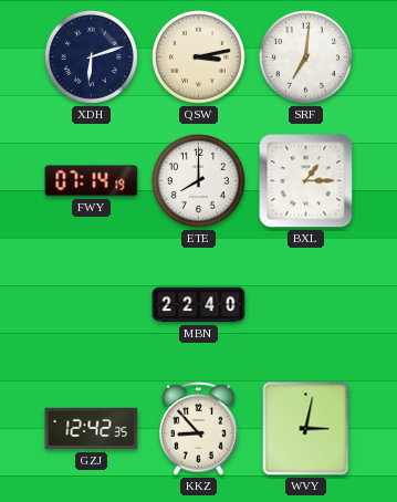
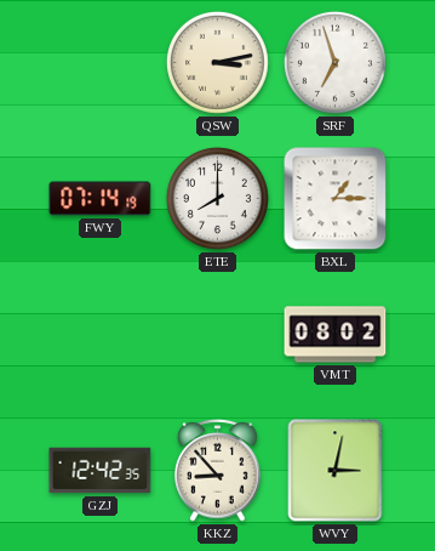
XDH: 6:12 -> none (91, 56)
SRF: 7:01 -> 6:57 (334, 62)
MBN: 22:40 -> none (199, 305)
VMT: none -> 08:02 (336, 335)
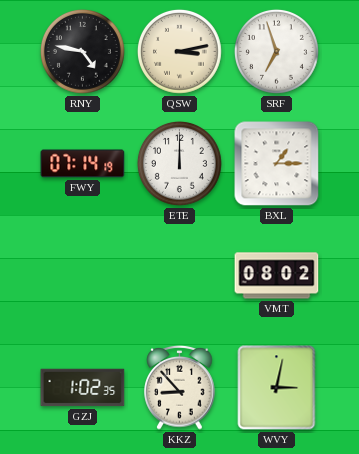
RNY: none -> 4:47 (82, 51)
ETE: 8:00 -> 12:00 (179, 163)
GZJ: 12:42 -> 1:02 (83, 388)
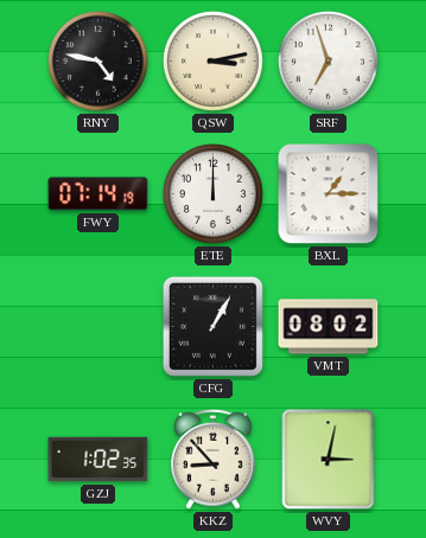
CFG: none -> 1:05 (212, 326)
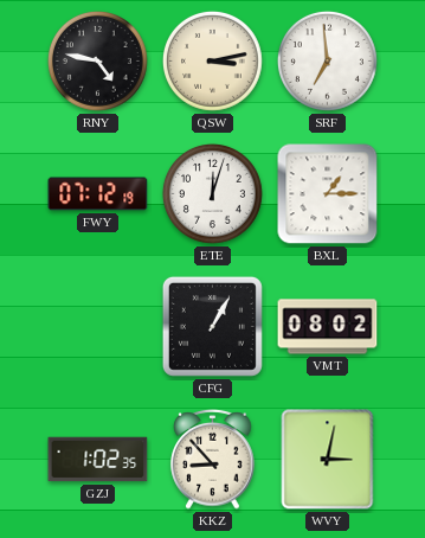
SRF: 6:57 -> 6:59 (327, 60)
FWY: 07:14 -> 07:12 (98, 194)
ETE: 12:00 -> 12:03 (212, 193)
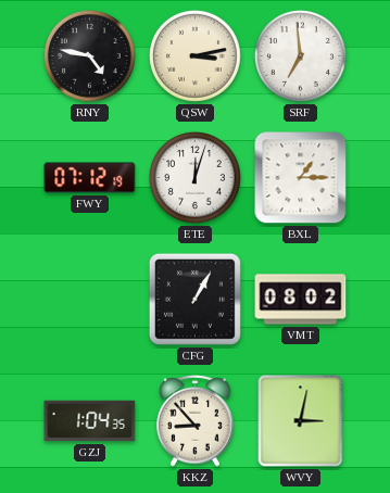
GZJ: 1:02 -> 1:04 (90, 421)
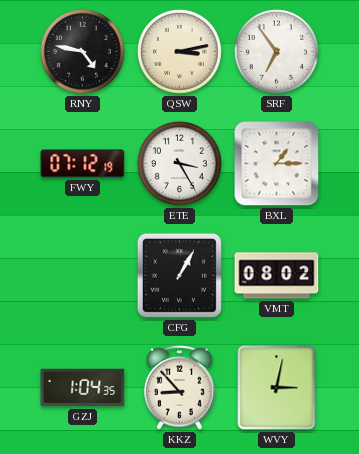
SRF: 6:59 -> 6:54 (276, 51)
ETE: 12:03 -> 3:25 (179, 163)
